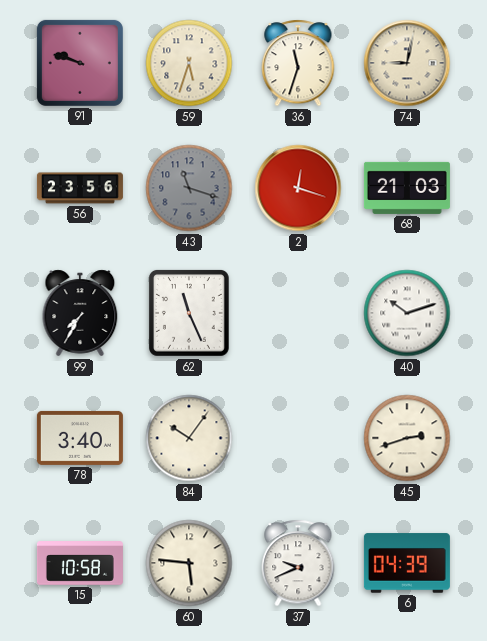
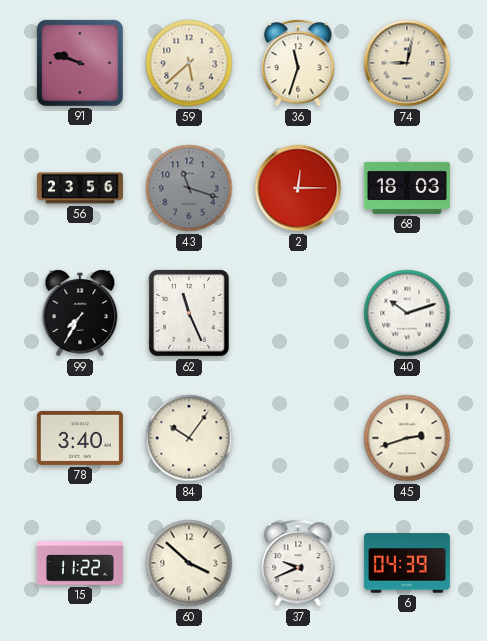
59: 5:33 -> 5:38 (189, 63)
2: 12:18 -> 12:15 (298, 188)
68: 21:03 -> 18:03 (407, 188)
15: 10:58 -> 11:22 (80, 563)
60: 5:46 -> 3:52 (189, 563)
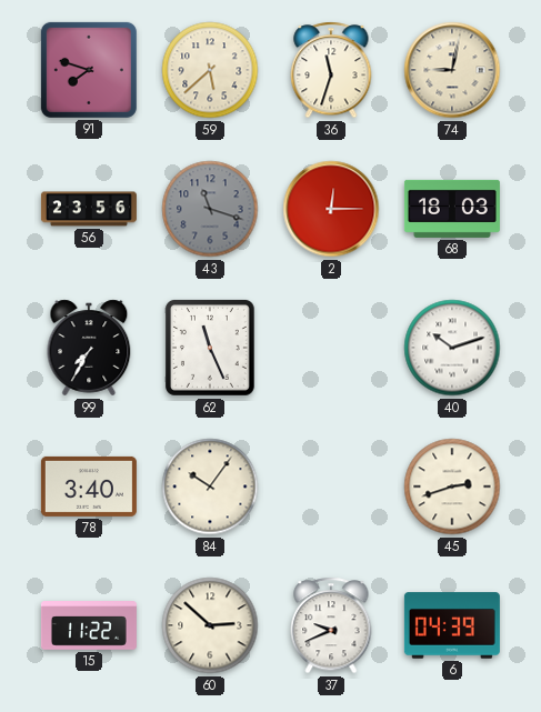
91: 9:48 -> 7:48 (89, 70)
60: 3:52 -> 2:52 (210, 625)
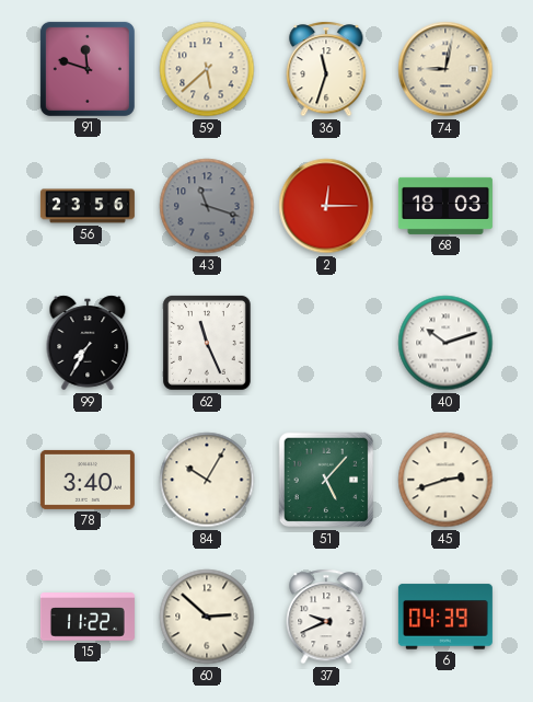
91: 7:48 -> 11:48 (88, 69)
84: 10:06 -> 10:05 (207, 480)
51: none -> 5:07 (326, 480)
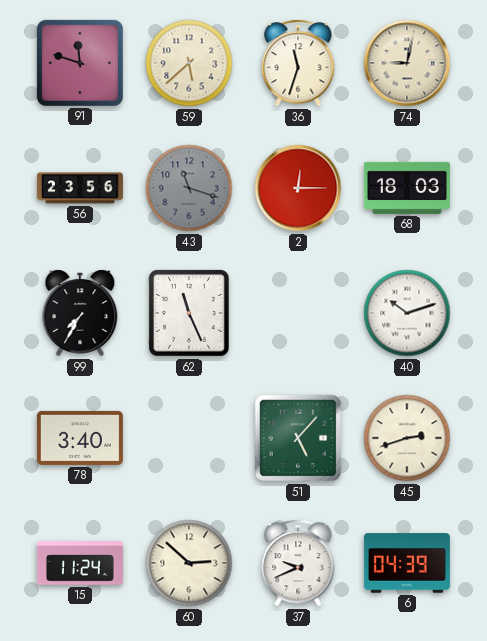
84: 10:05 -> none (207, 480)
15: 11:22 -> 11:24 (80, 563)
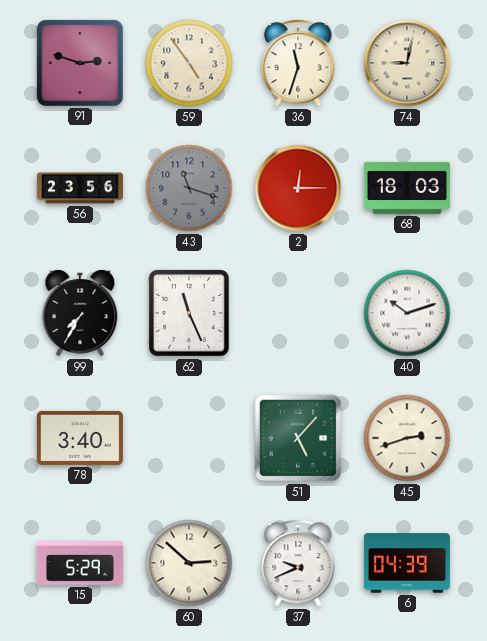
91: 11:48 -> 2:48 (80, 63)
59: 5:38 -> 4:54 (189, 63)
15: 11:24 -> 5:29 (80, 563)
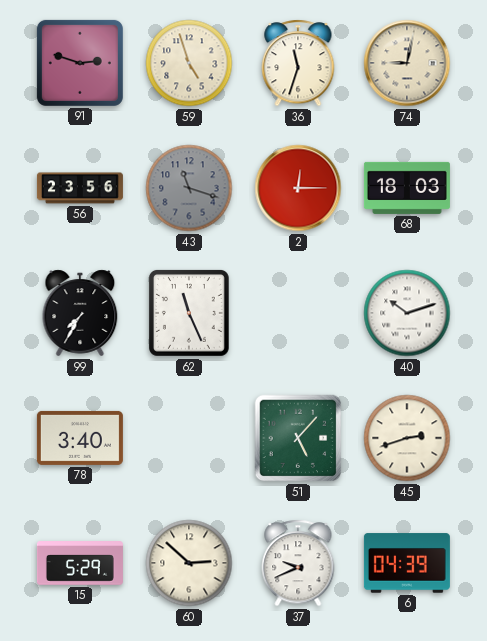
59: 4:54 -> 4:57 (189, 63)
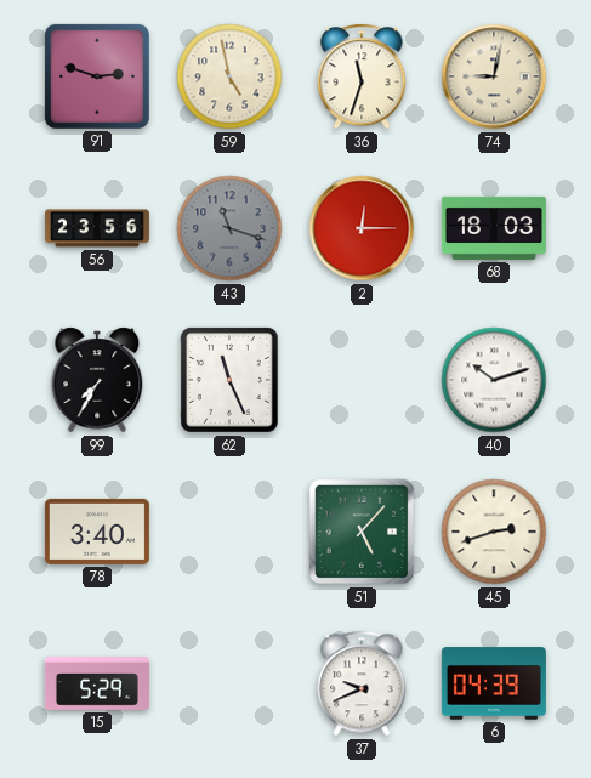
59: 4:57 -> 4:58 (229, 76)
60: 2:52 -> none (189, 563)
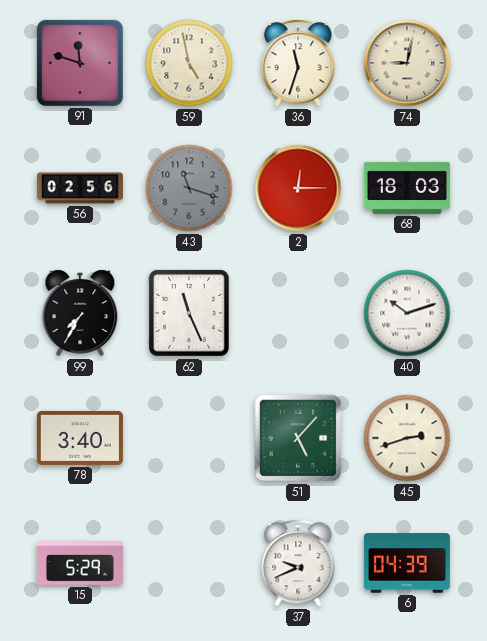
91: 2:48 -> 11:48 (80, 63)
56: 23:56 -> 02:56 (80, 188)
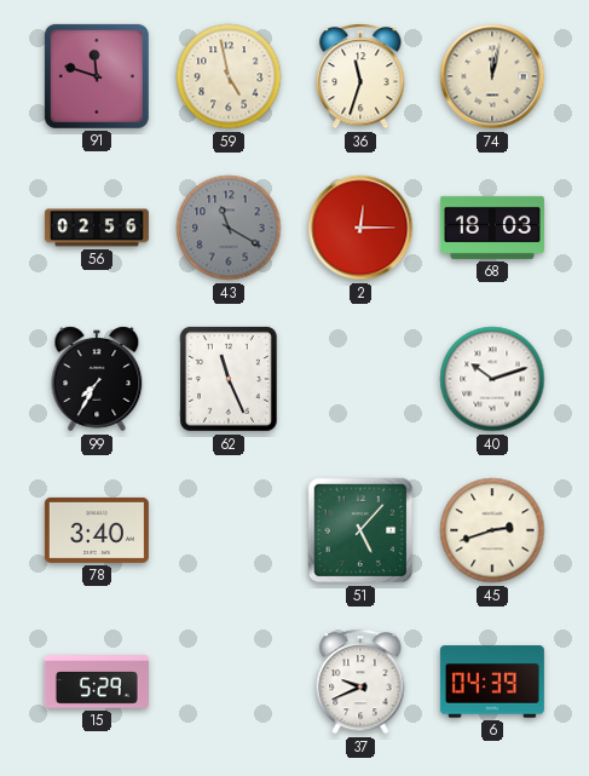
74: 9:02 -> 12:02 (492, 76)
43: 11:18 -> 11:20 (229, 228)
